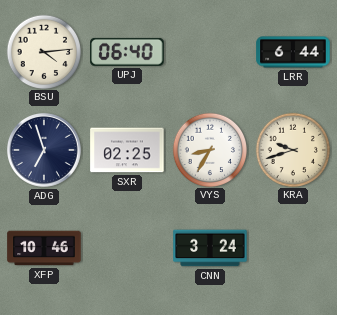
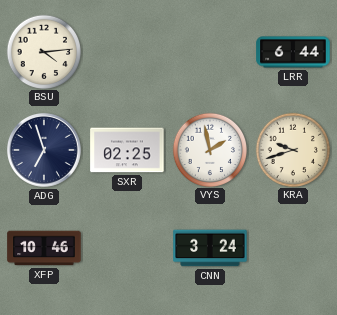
UPJ: 06:40 -> none (127, 52)
VYS: 8:35 -> 1:58 (209, 149)
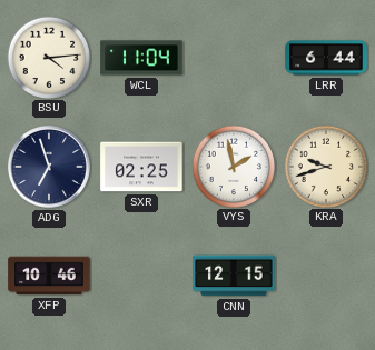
WCL: none -> 11:04 (141, 58)
CNN: 3:24 -> 12:15 (234, 276)
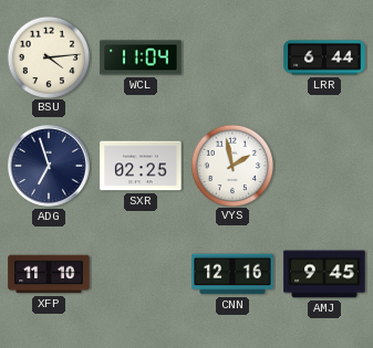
KRA: 9:42 -> none (325, 166)
XFP: 10:46 -> 11:10 (49, 274)
CNN: 12:15 -> 12:16 (232, 274)
AMJ: none -> 9:45 (324, 274)
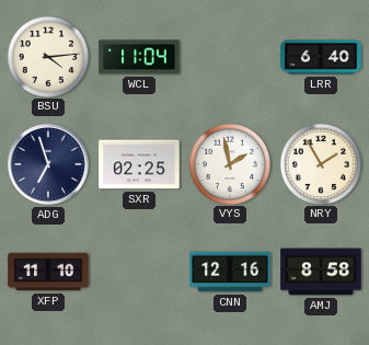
LRR: 6:44 -> 6:40 (321, 57)
NRY: none -> 1:55 (320, 163)
AMJ: 9:45 -> 8:58 (321, 272)
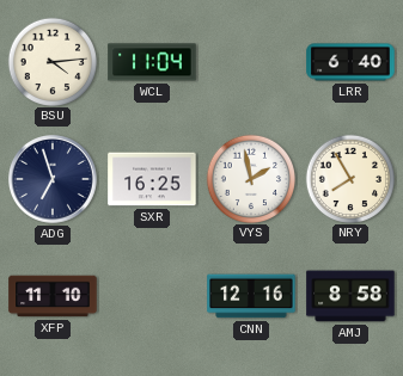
SXR: 02:25 -> 16:25 (152, 179)
NRY: 1:55 -> 7:55 (349, 178)
